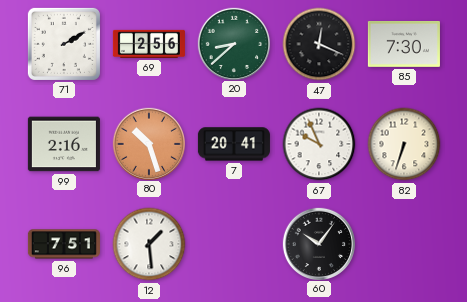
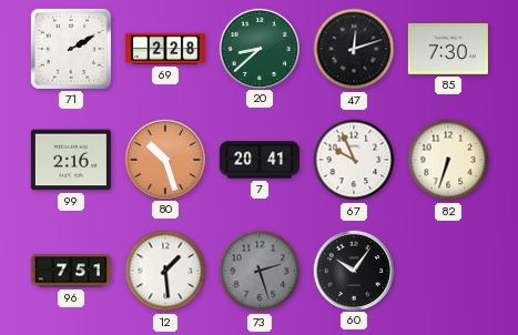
69: 2:56 -> 2:28 (165, 49)
47: 12:19 -> 12:12 (354, 49)
73: none -> 2:27 (260, 271)
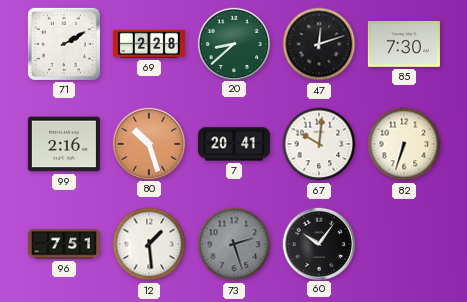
67: 9:56 -> 10:01 (319, 144)
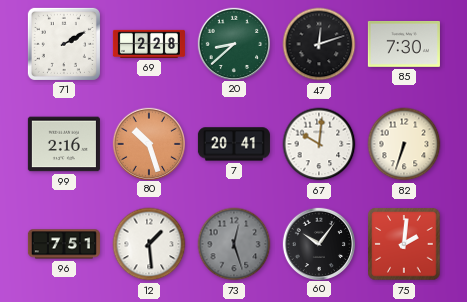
73: 2:27 -> 12:27 (234, 244)
75: none -> 2:01 (404, 244)
